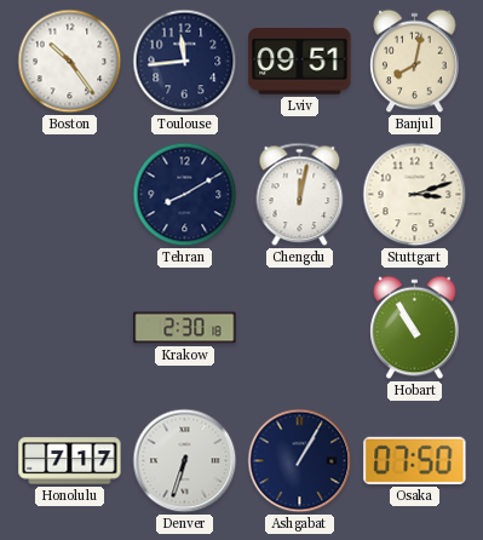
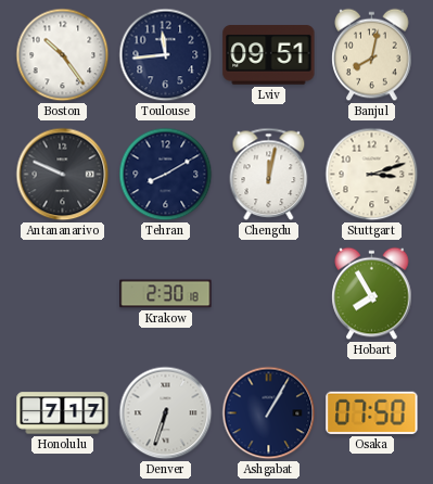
Antananarivo: none -> 9:49 (63, 175)
Hobart: 10:55 -> 7:55 (372, 294)
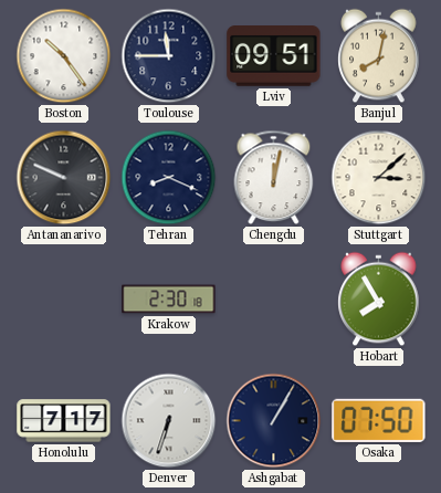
Toulouse: 11:44 -> 11:45 (169, 56)
Tehran: 8:10 -> 8:19 (169, 178)
Stuttgart: 3:12 -> 3:08 (379, 178)
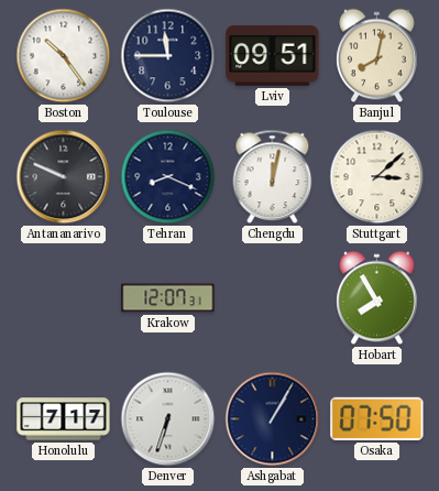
Krakow: 2:30 -> 12:07 (168, 298)
